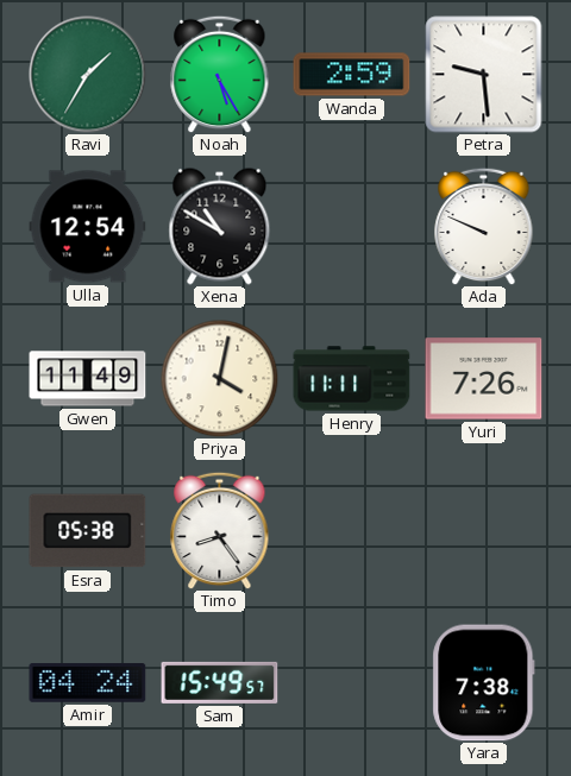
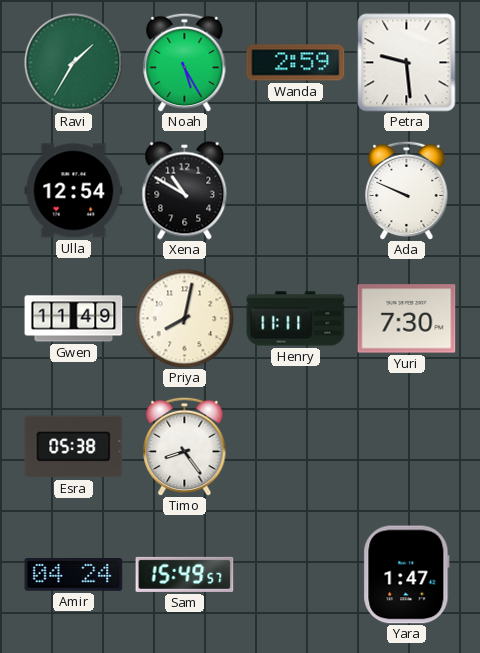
Priya: 4:02 -> 8:02 (185, 319)
Yuri: 7:26 -> 7:30 (407, 319)
Yara: 7:38 -> 1:47 (407, 575)
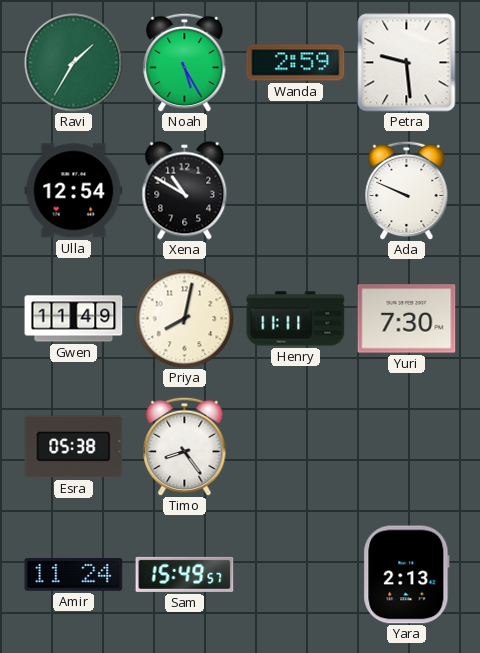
Amir: 04:24 -> 11:24 (74, 575)
Yara: 1:47 -> 2:13 (407, 575)
